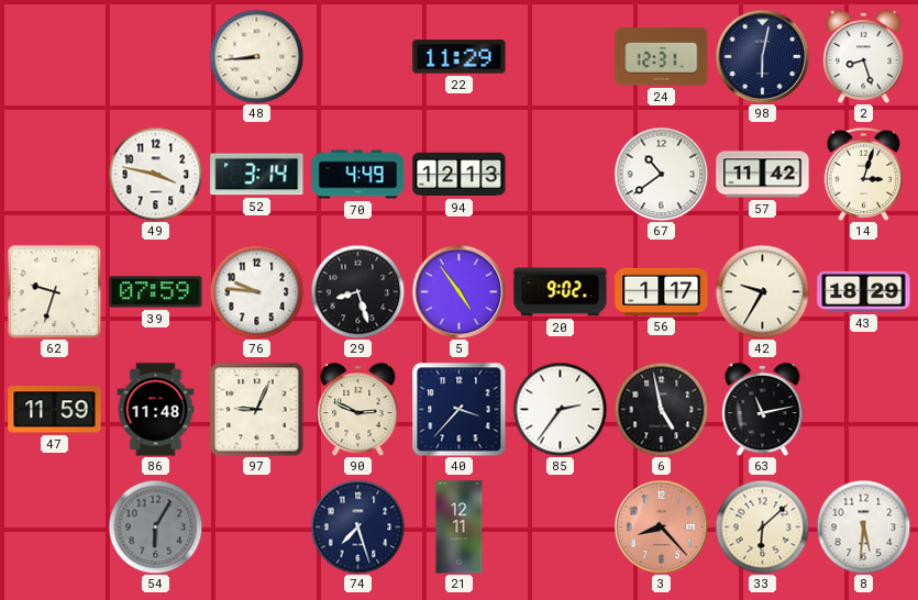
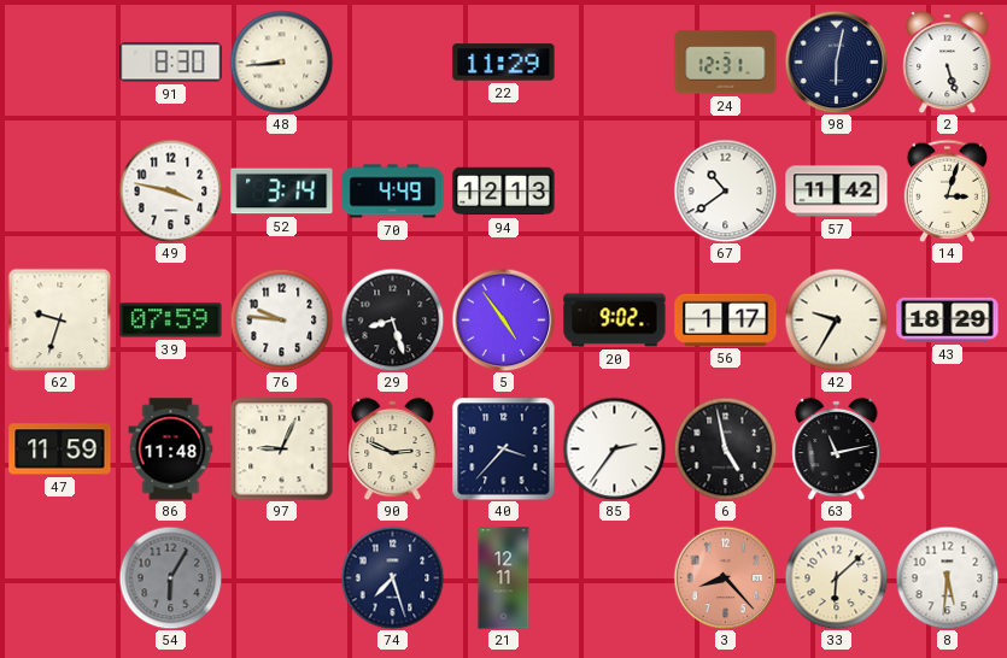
91: none -> 8:30 (171, 63)
2: 8:27 -> 5:27 (948, 61)
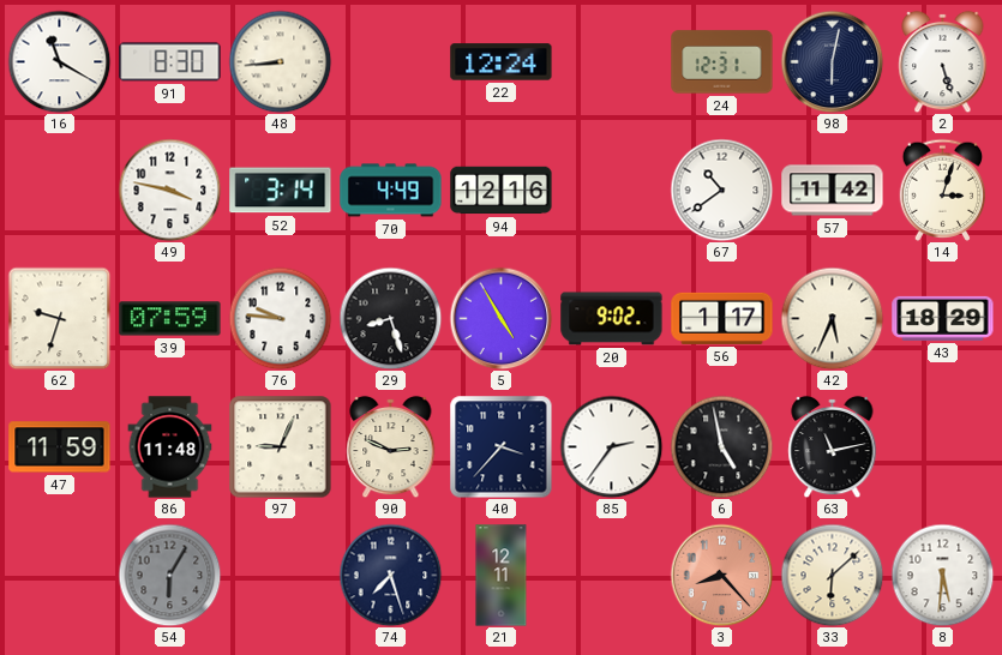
16: none -> 11:20 (59, 61)
22: 11:29 -> 12:24 (502, 62)
94: 12:13 -> 12:16 (502, 191)
5: 4:54 -> 4:55 (500, 318)
42: 9:35 -> 5:34 (832, 318)
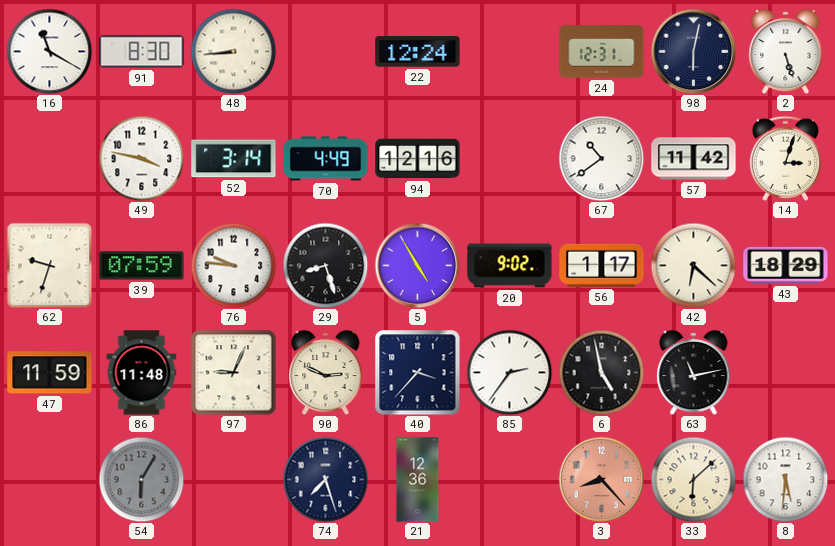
42: 5:34 -> 6:22 (693, 265)
21: 12:11 -> 12:36 (418, 480)
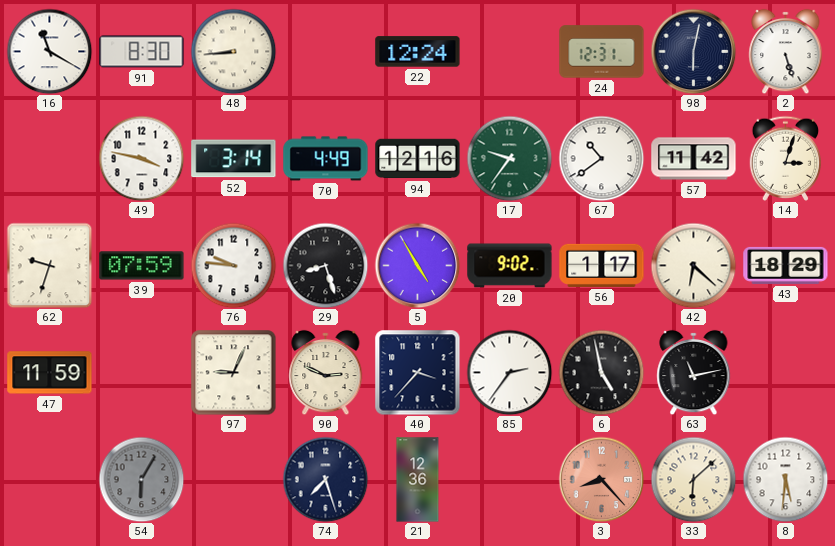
17: none -> 9:36 (509, 158)
86: 11:48 -> none (142, 373)
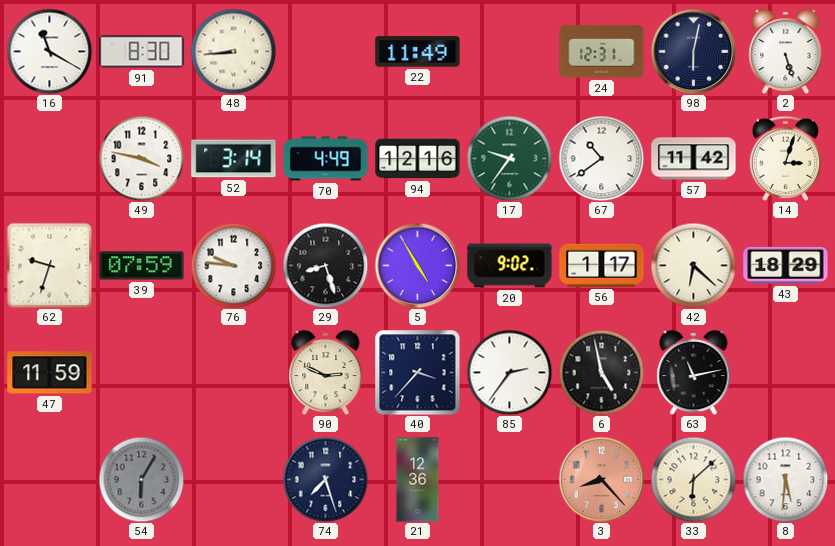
22: 12:24 -> 11:49 (418, 52)
97: 9:04 -> none (234, 373)
